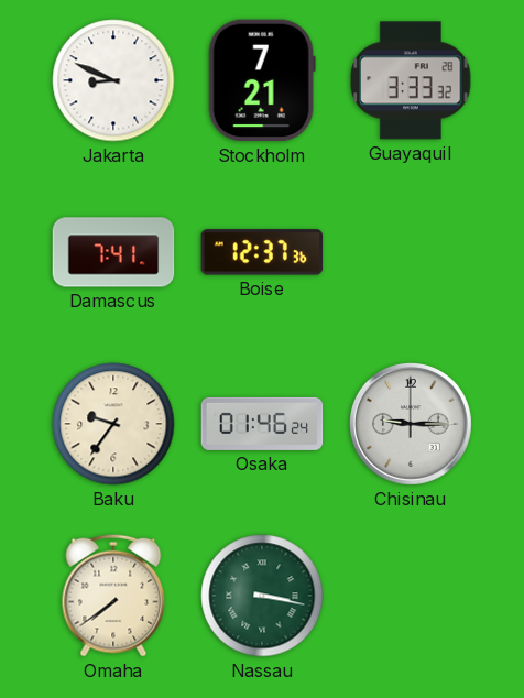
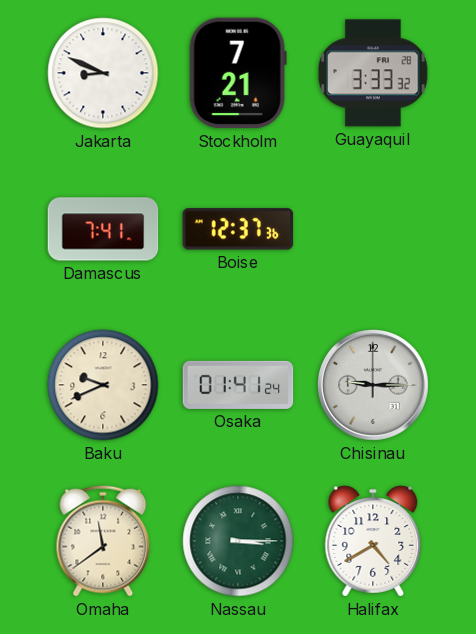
Baku: 9:36 -> 9:41 (103, 385)
Osaka: 01:46 -> 01:41 (238, 385)
Omaha: 7:39 -> 11:39 (103, 541)
Nassau: 3:17 -> 3:15 (238, 541)
Halifax: none -> 4:40 (373, 541)
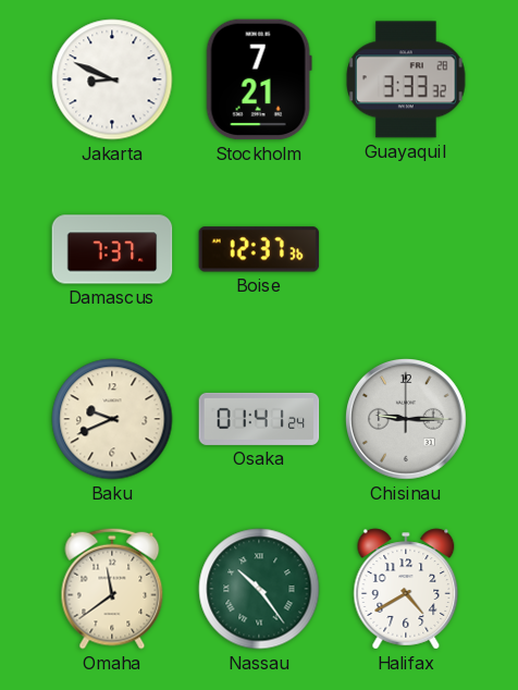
Damascus: 7:41 -> 7:37 (112, 249)
Nassau: 3:15 -> 10:24 (259, 589)
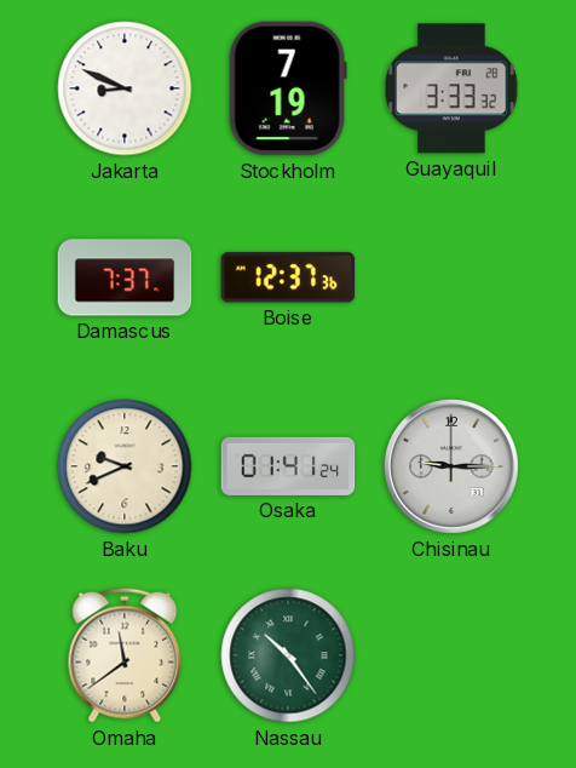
Stockholm: 7:21 -> 7:19 (288, 88)
Halifax: 4:40 -> none (406, 589)
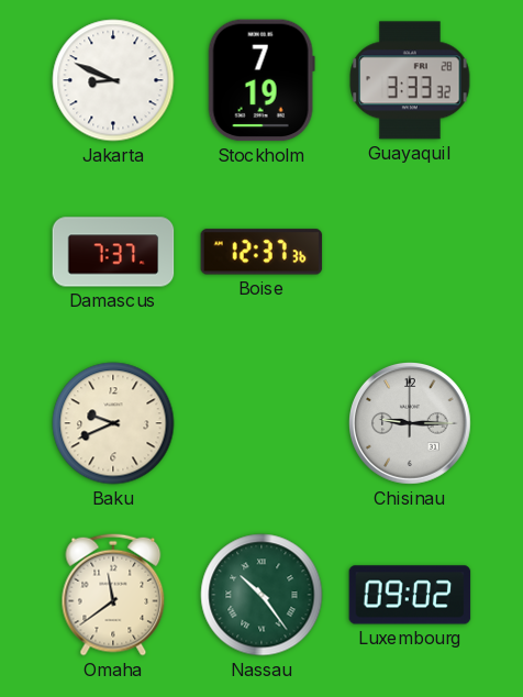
Osaka: 01:41 -> none (288, 466)
Luxembourg: none -> 09:02 (410, 595)
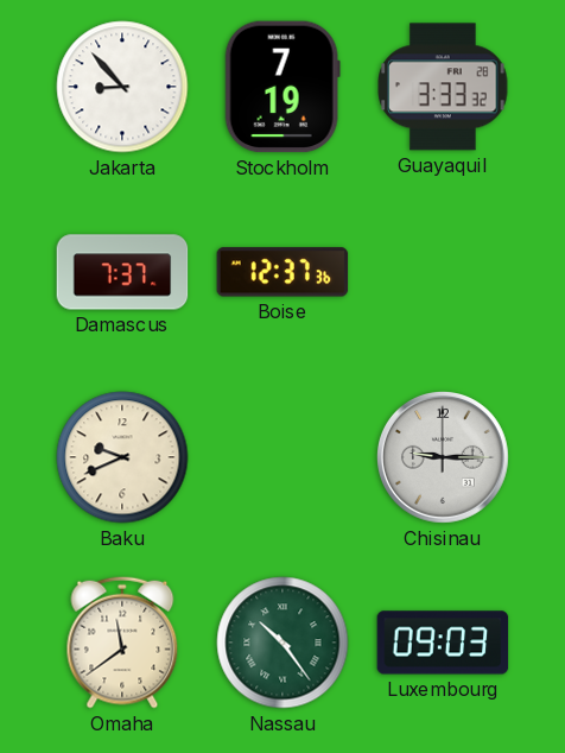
Jakarta: 8:49 -> 8:53 (122, 87)
Luxembourg: 09:02 -> 09:03 (443, 643)
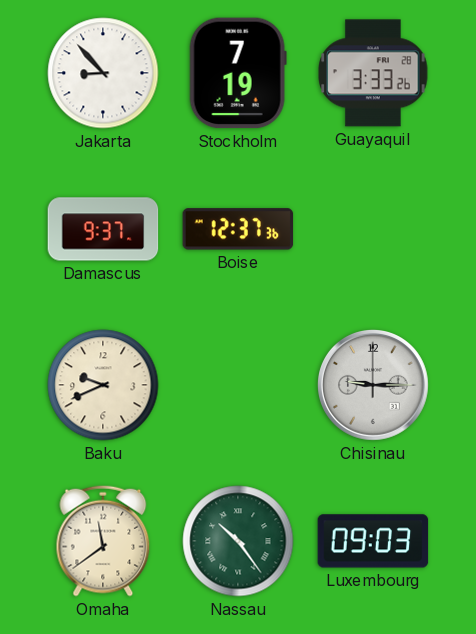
Guayaquil: 3:33:32 -> 3:33:26 (373, 73)
Damascus: 7:37 -> 9:37 (103, 229)
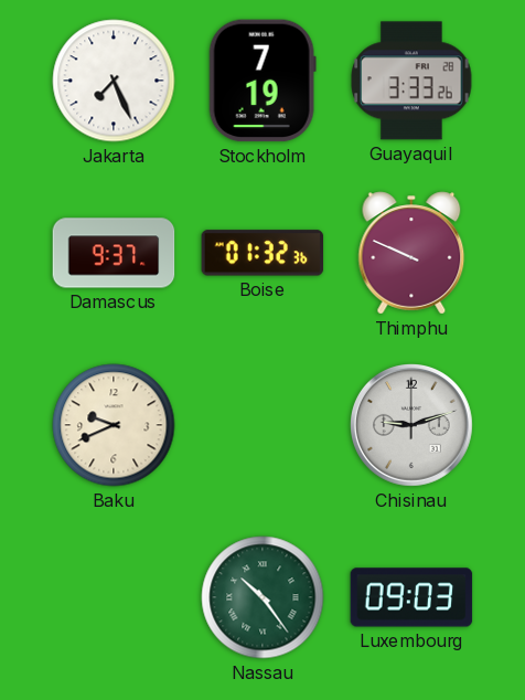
Jakarta: 8:53 -> 7:26 (114, 81)
Boise: 12:37 -> 01:32 (262, 253)
Thimphu: none -> 9:49 (411, 253)
Chisinau: 9:15 -> 9:12 (413, 426)
Omaha: 11:39 -> none (103, 541)
